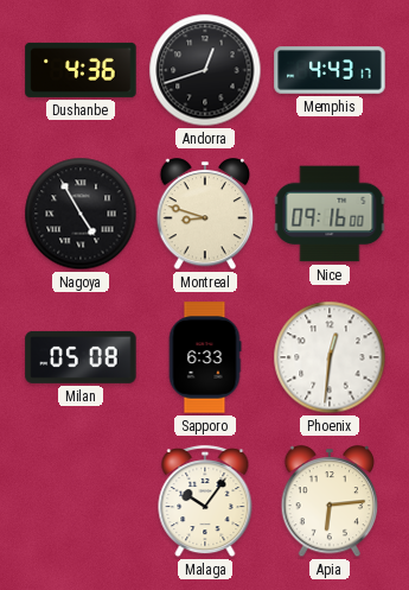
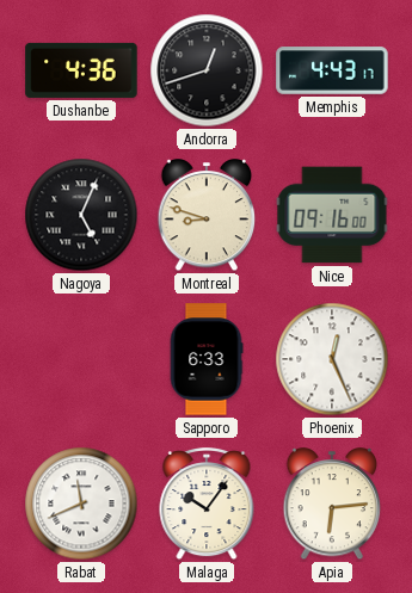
Nagoya: 4:55 -> 5:04 (81, 215)
Milan: 05:08 -> none (81, 357)
Phoenix: 12:31 -> 12:26 (332, 359)
Rabat: none -> 11:41 (81, 504)
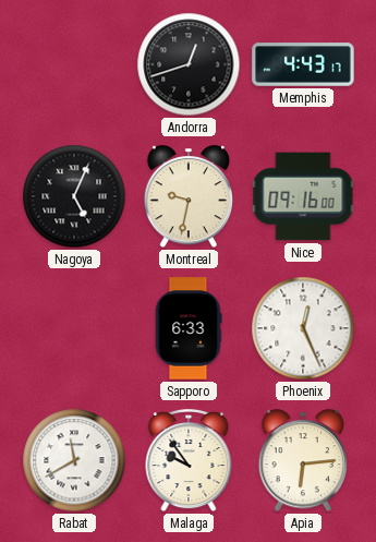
Dushanbe: 4:36 -> none (81, 70)
Montreal: 8:48 -> 9:32 (189, 197)
Rabat: 11:41 -> 11:40 (74, 460)
Malaga: 10:06 -> 9:54 (189, 461)
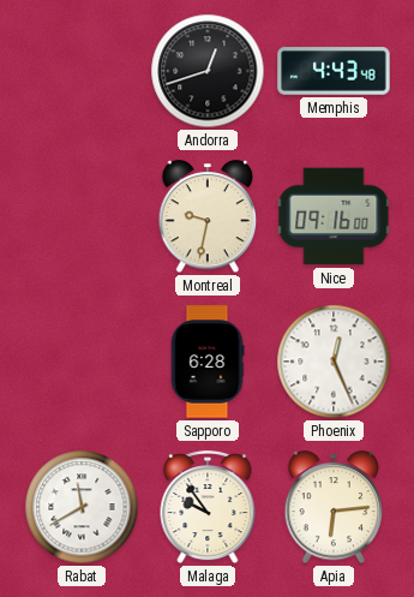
Memphis: 4:43:17 -> 4:43:48 (334, 71)
Nagoya: 5:04 -> none (74, 196)
Sapporo: 6:33 -> 6:28 (208, 362)
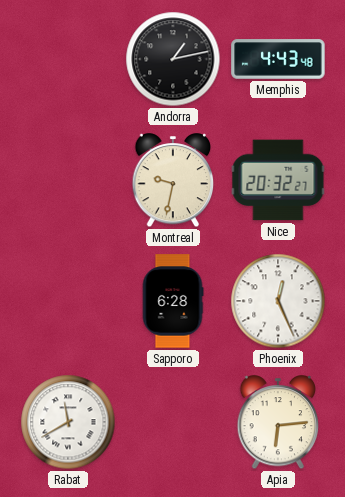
Andorra: 12:42 -> 1:13 (173, 59)
Nice: 09:16 -> 20:32 (278, 180)
Malaga: 9:54 -> none (208, 508)
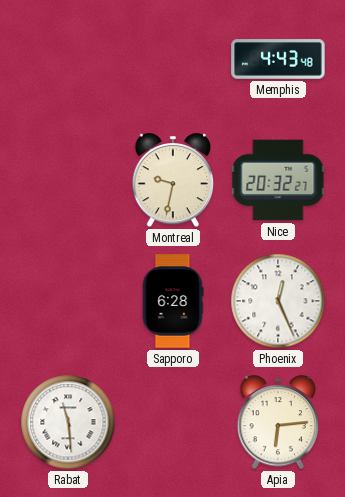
Andorra: 1:13 -> none (173, 59)
Rabat: 11:40 -> 11:29 (68, 422)
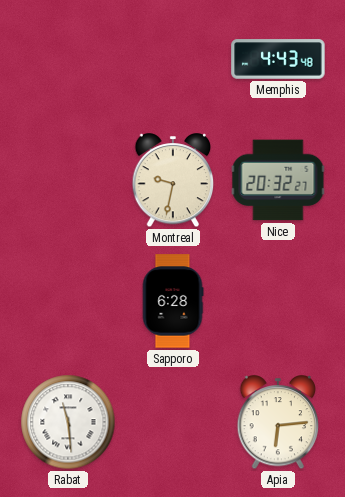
Phoenix: 12:26 -> none (278, 301)
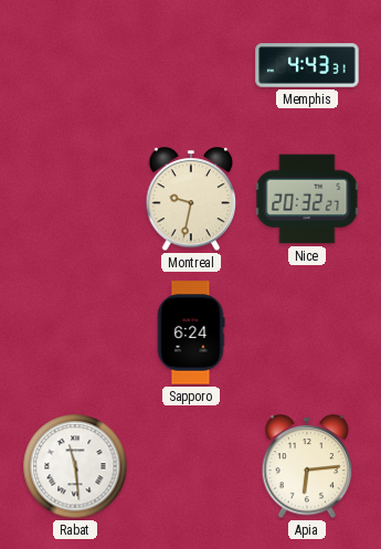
Memphis: 4:43:48 -> 4:43:31 (307, 65)
Sapporo: 6:28 -> 6:24 (191, 332)
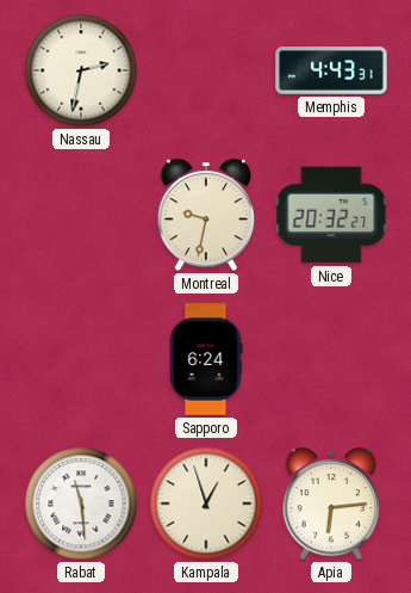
Nassau: none -> 2:32 (81, 70)
Kampala: none -> 12:57 (206, 504)
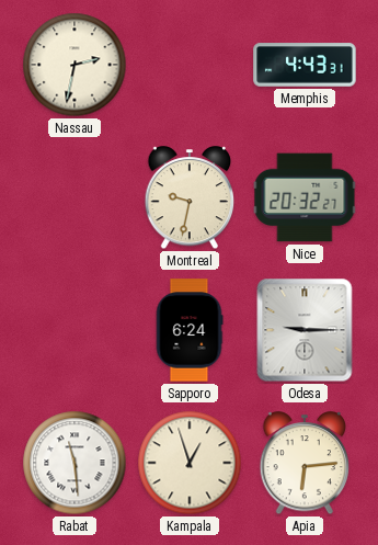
Odesa: none -> 9:15 (305, 330)
